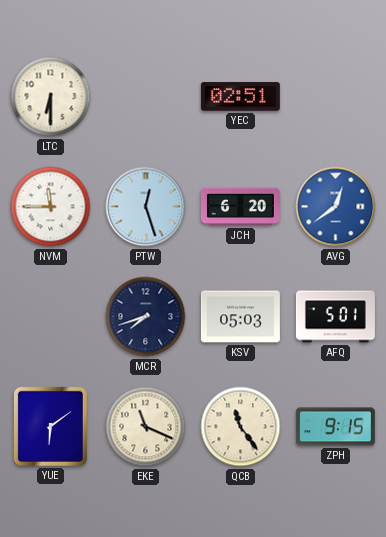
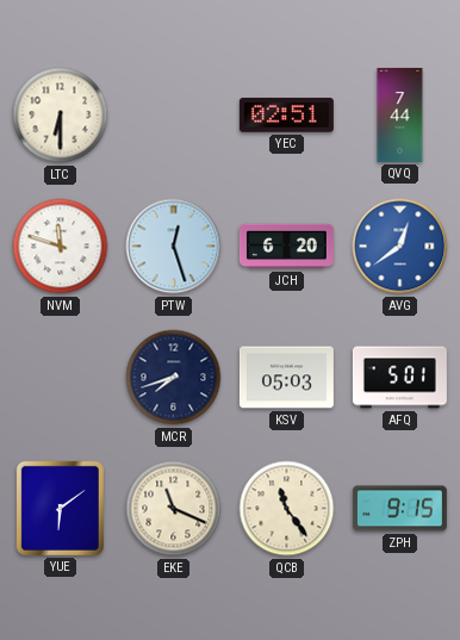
QVQ: none -> 7:44 (400, 114)
NVM: 11:45 -> 11:48 (61, 247)
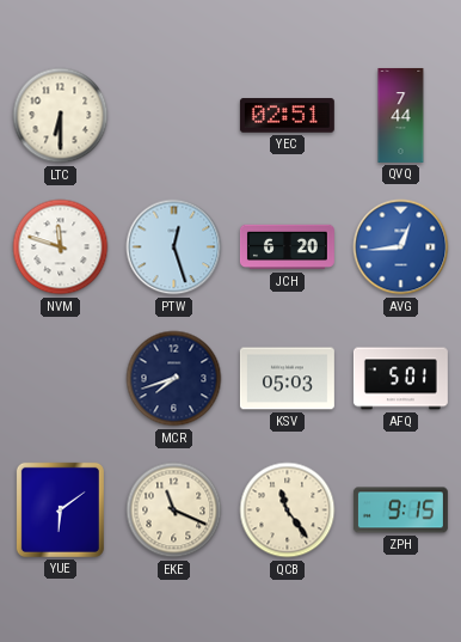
AVG: 12:39 -> 12:44 (401, 247)
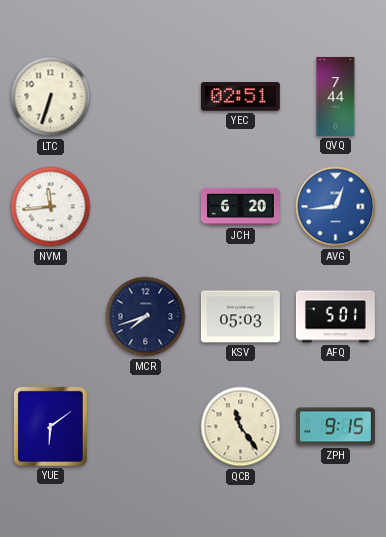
LTC: 6:30 -> 6:33 (51, 97)
NVM: 11:48 -> 11:44 (51, 207)
PTW: 12:27 -> none (174, 247)
EKE: 11:19 -> none (174, 510)
